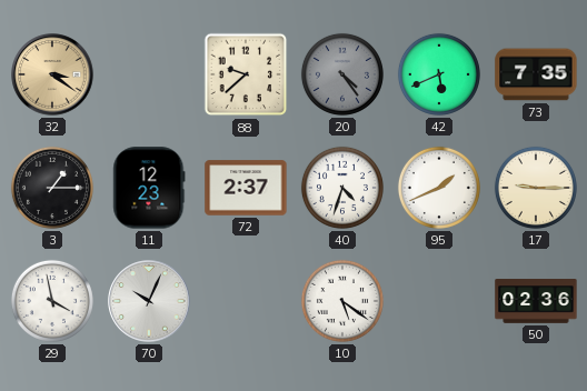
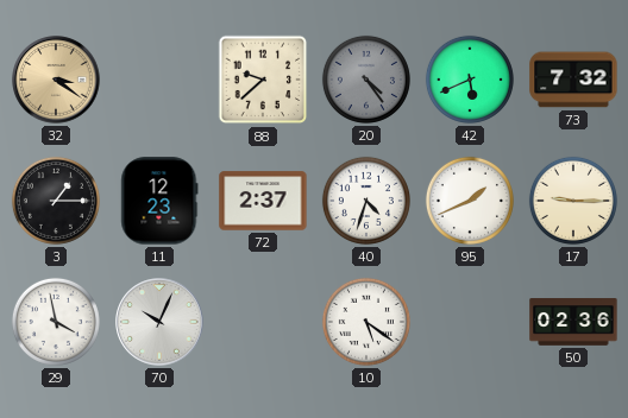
73: 7:35 -> 7:32 (573, 80)
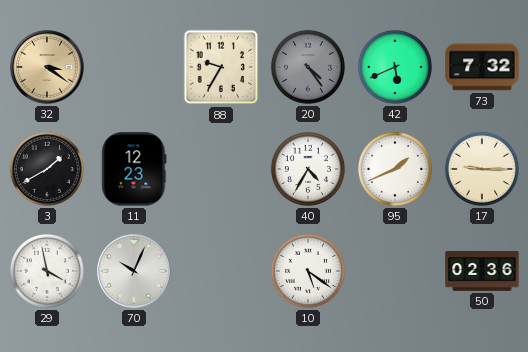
88: 9:38 -> 9:35 (221, 67)
3: 1:15 -> 1:40 (47, 169)
72: 2:37 -> none (263, 201)
40: 4:33 -> 4:35 (308, 169)
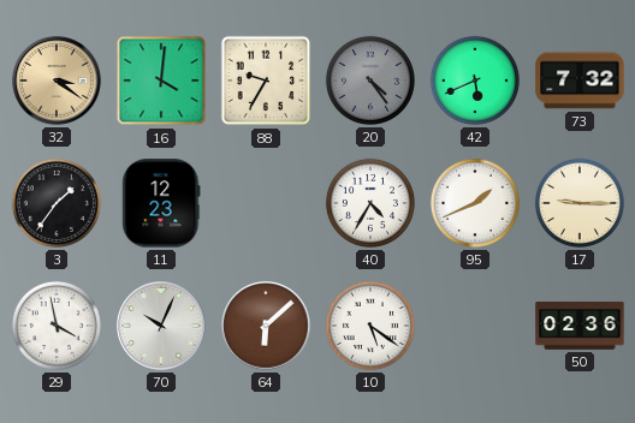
16: none -> 4:01 (161, 81)
3: 1:40 -> 1:36 (57, 203)
64: none -> 6:08 (266, 326)
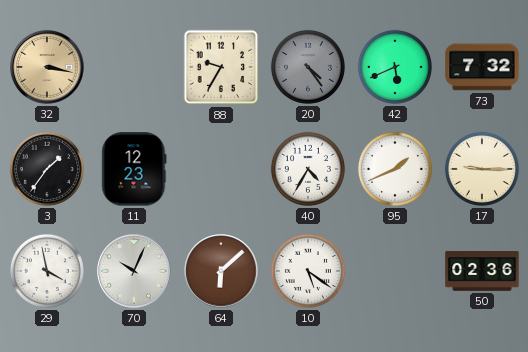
32: 3:21 -> 3:17 (47, 67)
16: 4:01 -> none (161, 81)
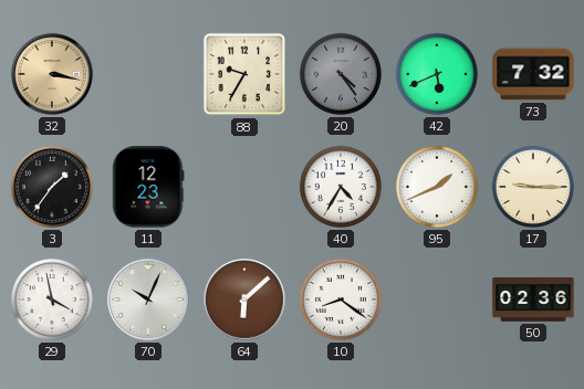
10: 5:21 -> 8:21 (341, 299)
